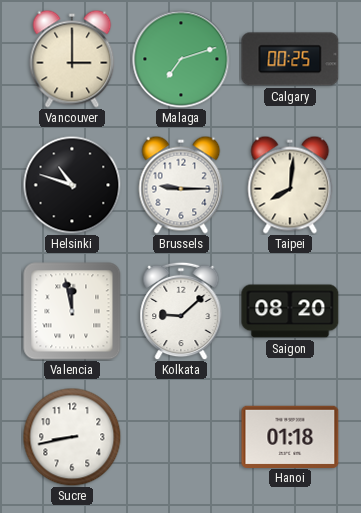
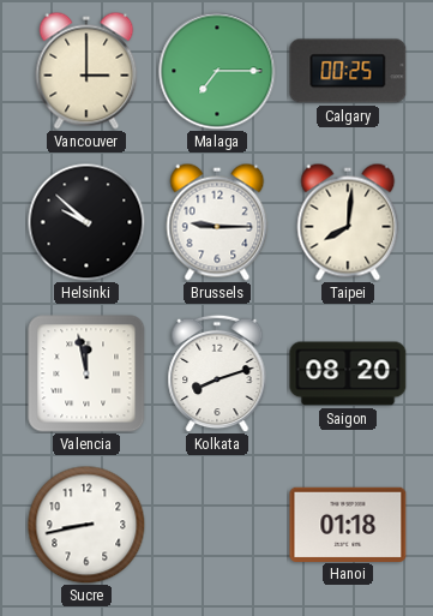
Malaga: 7:12 -> 7:15 (217, 71)
Helsinki: 10:48 -> 9:52 (86, 222)
Kolkata: 9:08 -> 8:12 (217, 373)
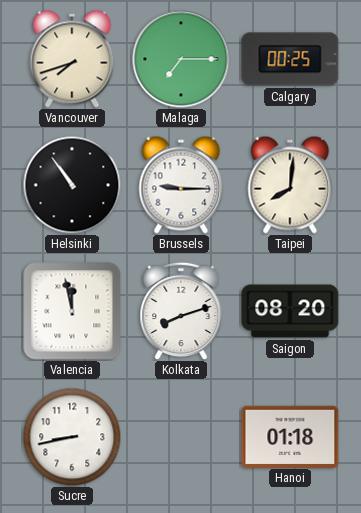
Vancouver: 3:00 -> 7:42 (72, 59)
Helsinki: 9:52 -> 10:54 (72, 185)
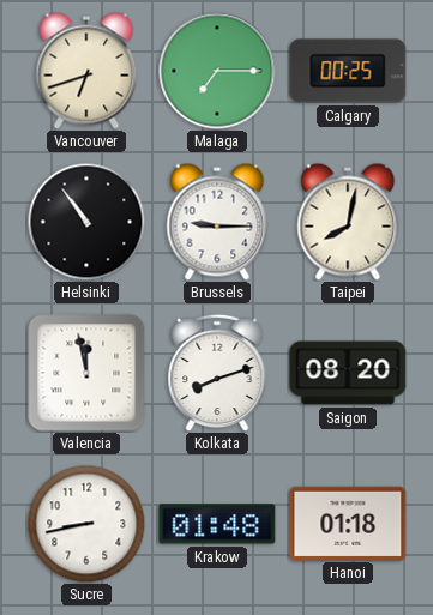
Vancouver: 7:42 -> 6:42 (86, 71)
Taipei: 8:01 -> 8:02 (348, 222)
Krakow: none -> 01:48 (217, 524)
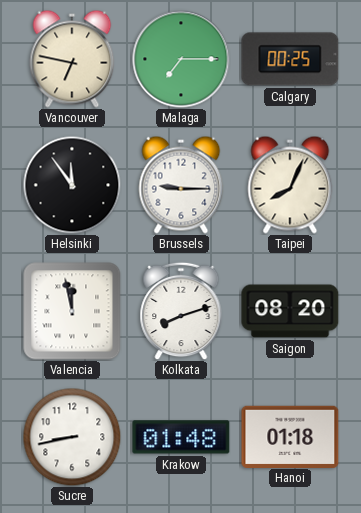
Vancouver: 6:42 -> 6:47 (72, 59)
Helsinki: 10:54 -> 11:54 (72, 185)
Taipei: 8:02 -> 8:04 (290, 185)
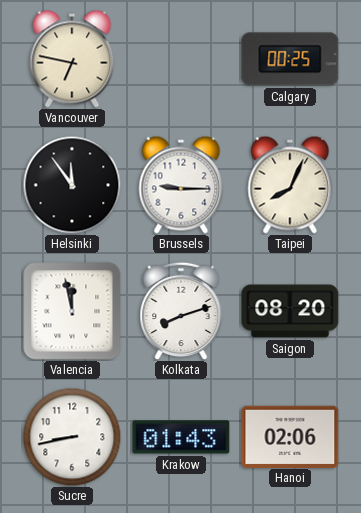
Malaga: 7:15 -> none (181, 59)
Krakow: 01:48 -> 01:43 (181, 437)
Hanoi: 01:18 -> 02:06 (290, 436)
